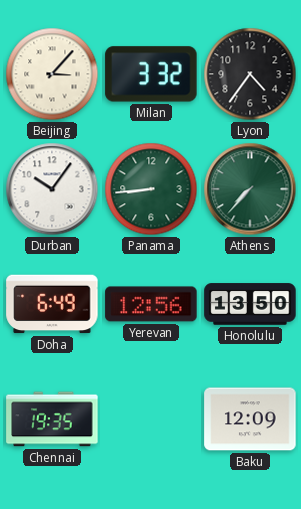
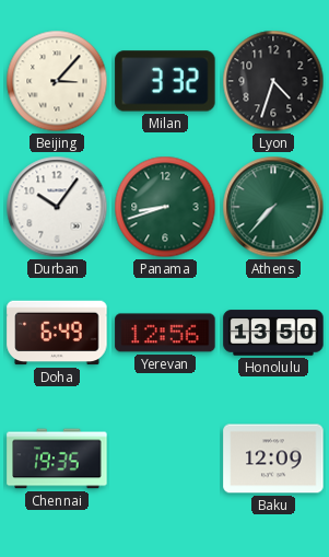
Lyon: 4:36 -> 4:33 (273, 81)
Panama: 8:44 -> 8:42 (165, 207)
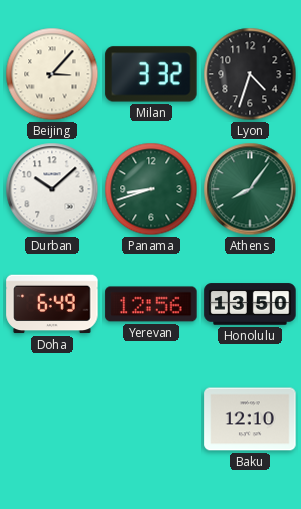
Durban: 10:06 -> 10:08 (52, 189)
Athens: 7:37 -> 8:06 (250, 189)
Chennai: 19:35 -> none (57, 459)
Baku: 12:09 -> 12:10 (250, 419)
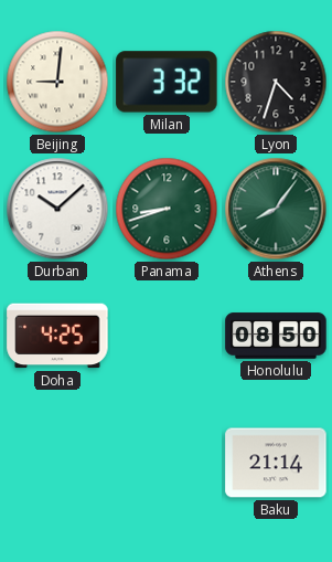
Beijing: 3:07 -> 9:01 (57, 82)
Doha: 6:49 -> 4:25 (57, 336)
Yerevan: 12:56 -> none (151, 304)
Honolulu: 13:50 -> 08:50 (276, 336)
Baku: 12:10 -> 21:14 (276, 463)
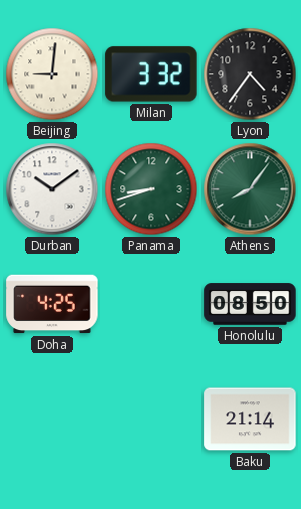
Lyon: 4:33 -> 4:36 (250, 74)
Durban: 10:08 -> 10:09 (52, 189)
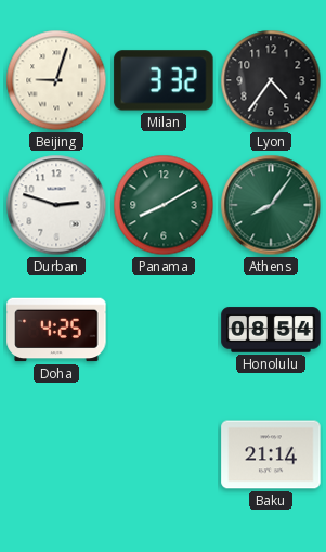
Beijing: 9:01 -> 9:03 (56, 80)
Durban: 10:09 -> 2:48 (56, 205)
Panama: 8:42 -> 8:10 (164, 205)
Honolulu: 08:50 -> 08:54 (271, 330)
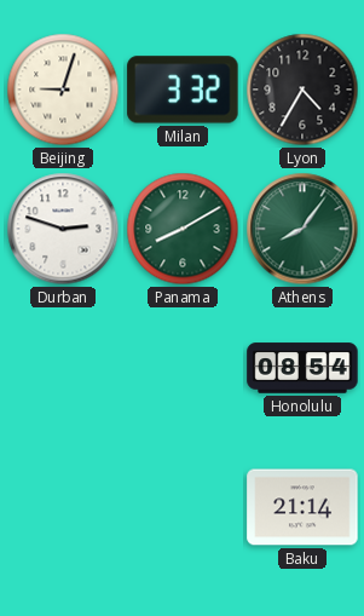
Lyon: 4:36 -> 4:35 (302, 90)
Doha: 4:25 -> none (56, 330)
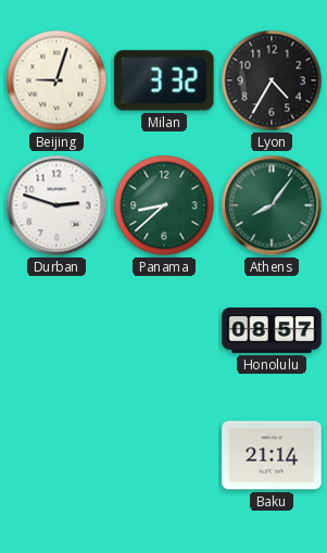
Panama: 8:10 -> 8:38 (164, 205)
Honolulu: 08:54 -> 08:57 (272, 330)
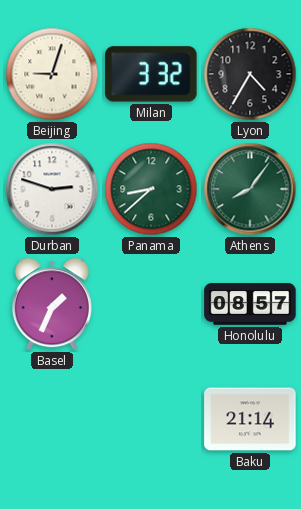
Basel: none -> 1:34 (52, 304)
